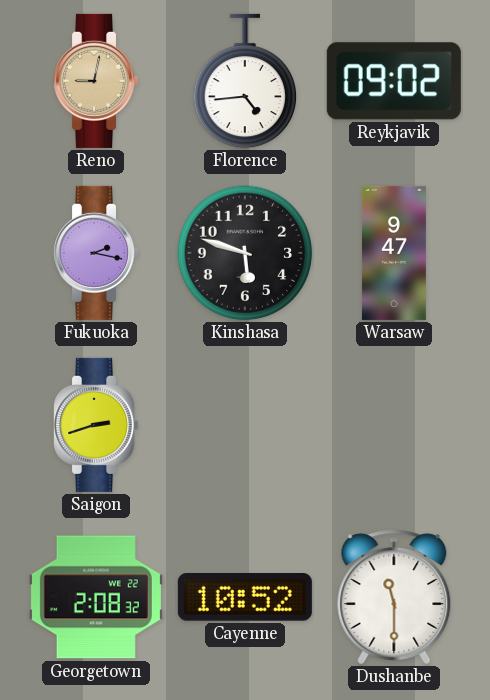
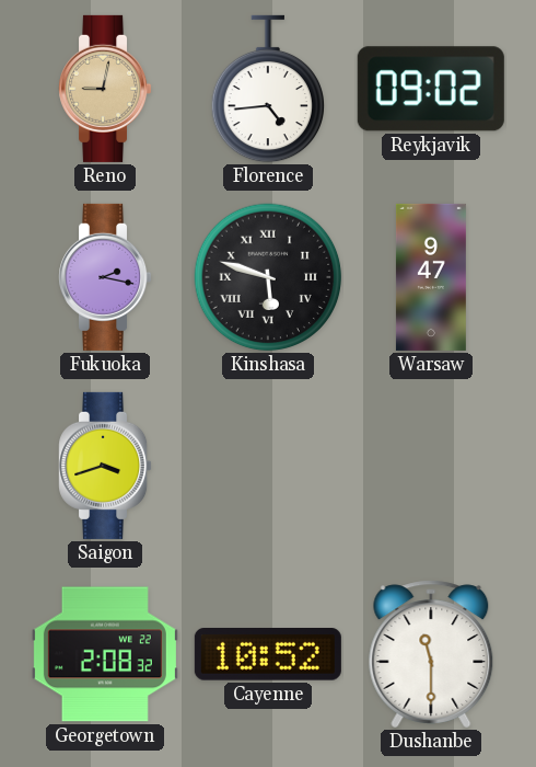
Kinshasa numerals: Arabic -> Roman (268, 277)
Saigon: 2:42 -> 3:42 (105, 466)
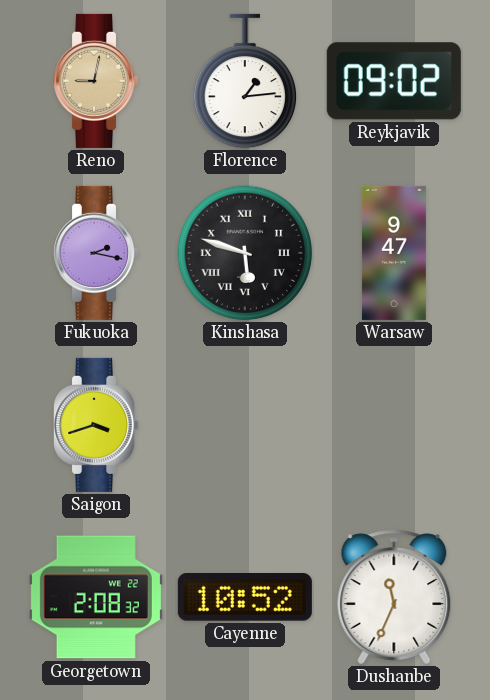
Florence: 4:44 -> 1:14 (244, 81)
Dushanbe: 11:30 -> 11:34 (394, 597)
